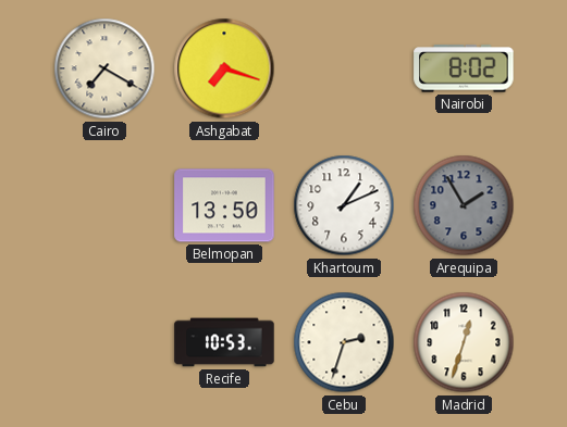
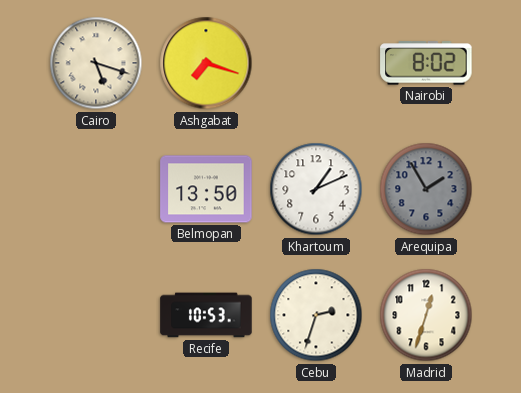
Cairo: 7:20 -> 5:18 (96, 63)
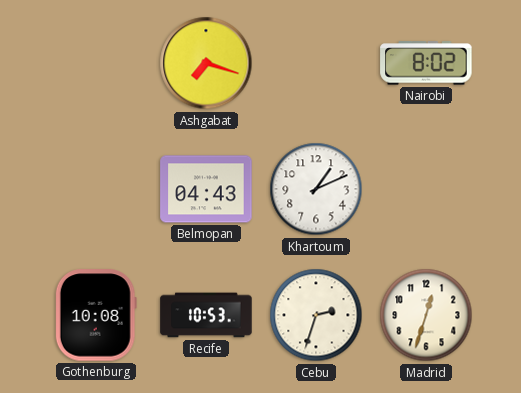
Cairo: 5:18 -> none (96, 63)
Belmopan: 13:50 -> 04:43 (206, 189)
Arequipa: 1:55 -> none (426, 189)
Gothenburg: none -> 10:08 (96, 315)
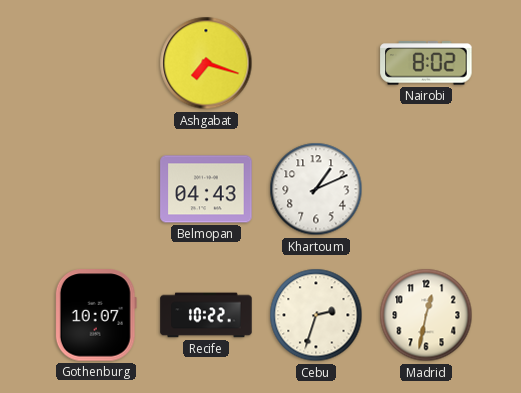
Gothenburg: 10:08 -> 10:07 (96, 315)
Recife: 10:53 -> 10:22 (206, 315)
Madrid: 12:33 -> 12:32 (426, 315)
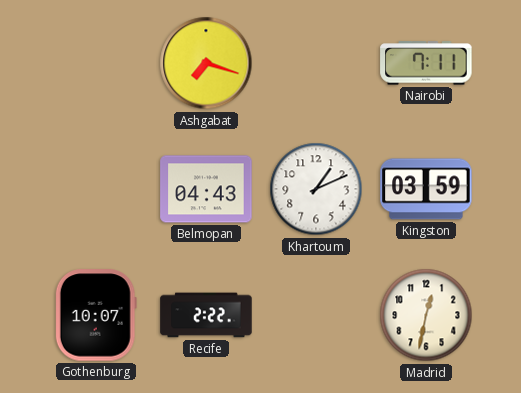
Nairobi: 8:02 -> 7:11 (426, 63)
Kingston: none -> 03:59 (426, 189)
Recife: 10:22 -> 2:22 (206, 315)
Cebu: 2:33 -> none (316, 315)
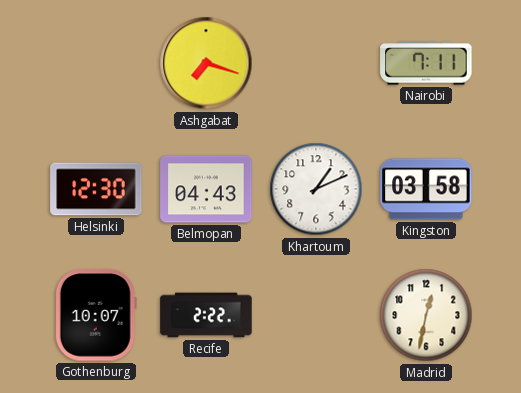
Helsinki: none -> 12:30 (96, 189)
Kingston: 03:59 -> 03:58 (426, 189)
